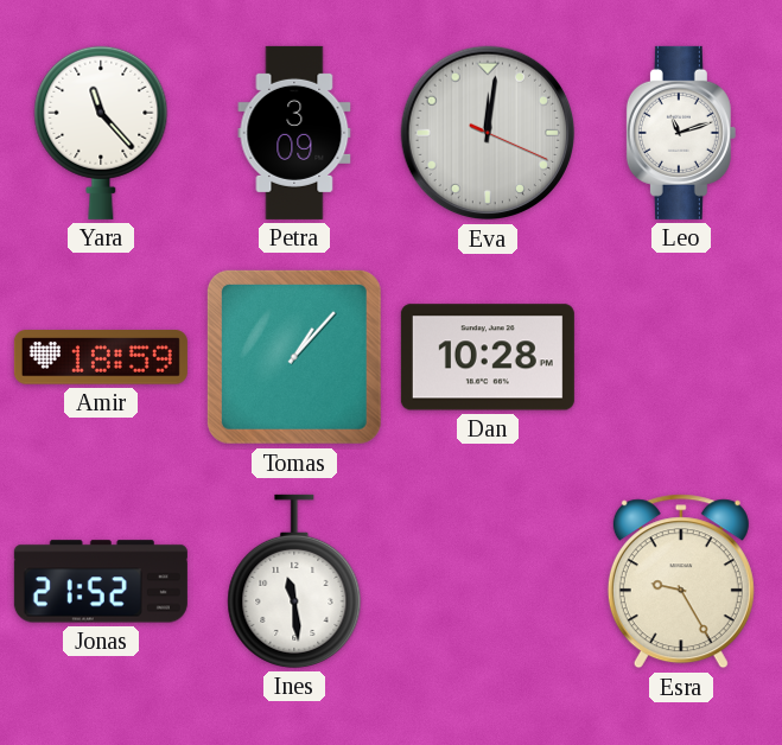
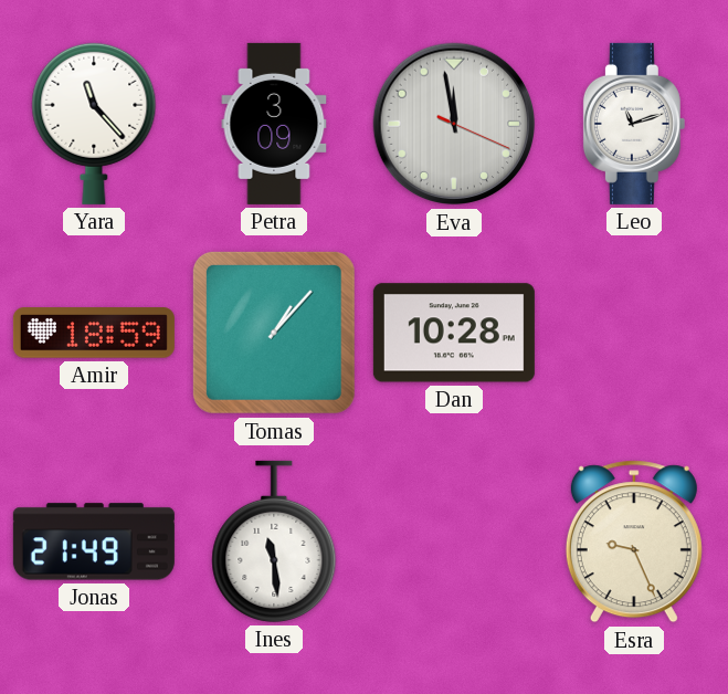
Eva: 12:01 -> 11:58 (454, 124)
Jonas: 21:52 -> 21:49 (94, 541)
Esra: 9:25 -> 9:26 (634, 541)
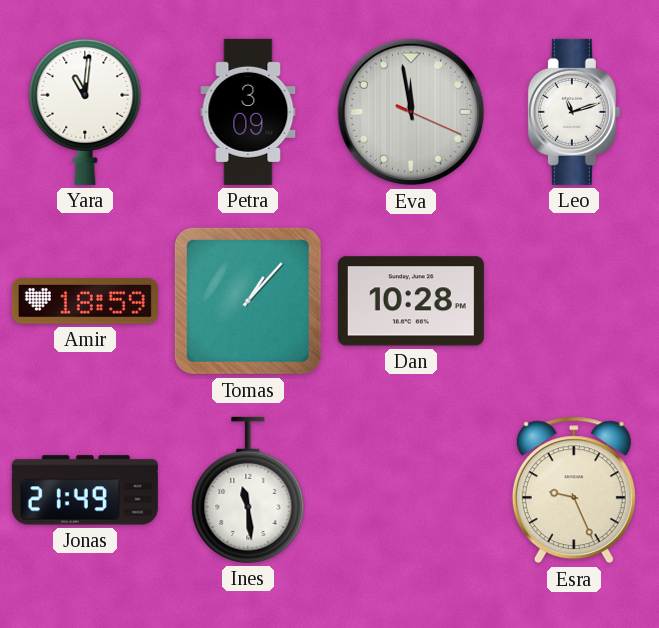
Yara: 11:23 -> 11:01 (85, 112)
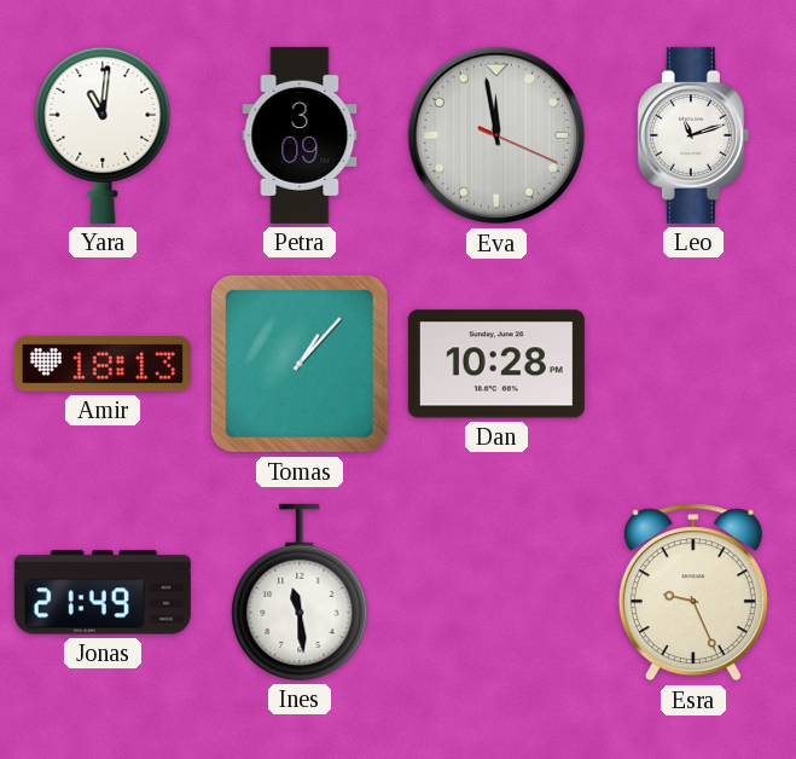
Amir: 18:59 -> 18:13 (103, 364)
